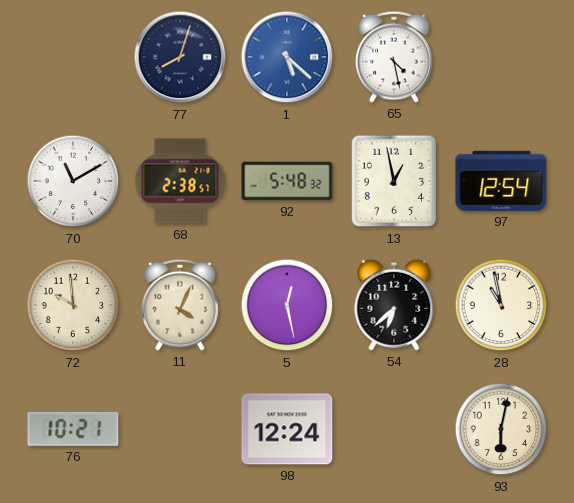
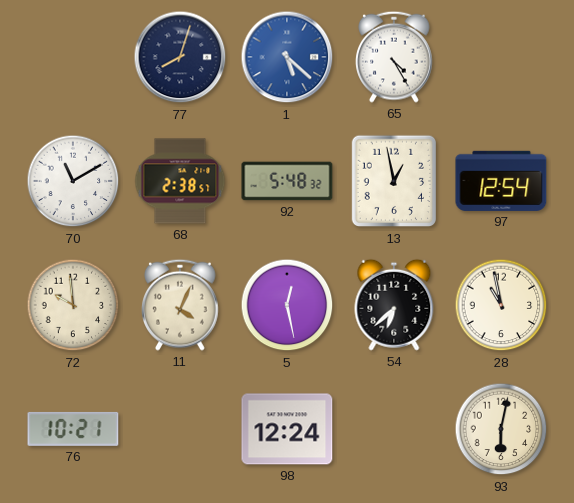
65: 4:28 -> 4:25 (395, 57)
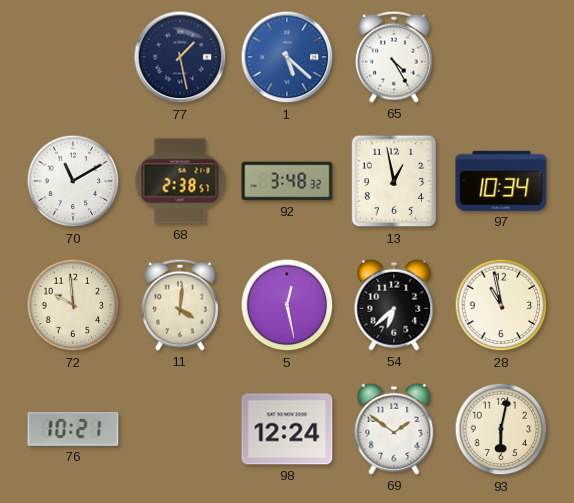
77: 8:03 -> 1:28 (180, 57)
92: 5:48 -> 3:48 (287, 181)
97: 12:54 -> 10:34 (501, 181)
11: 4:04 -> 4:01 (181, 305)
69: none -> 1:51 (394, 429)
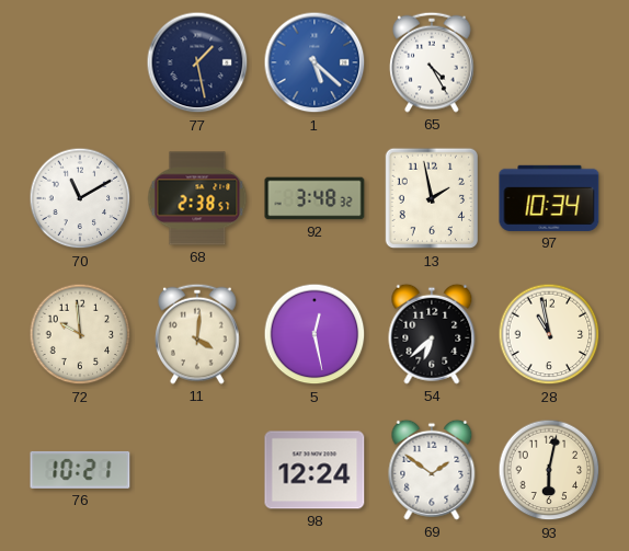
13: 12:58 -> 1:58 (431, 198)
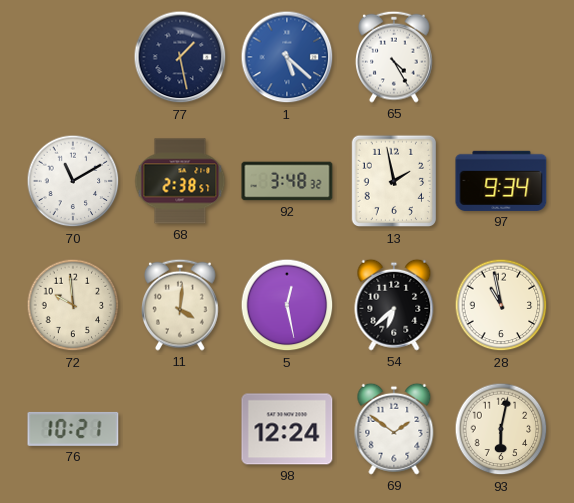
97: 10:34 -> 9:34 (501, 181)
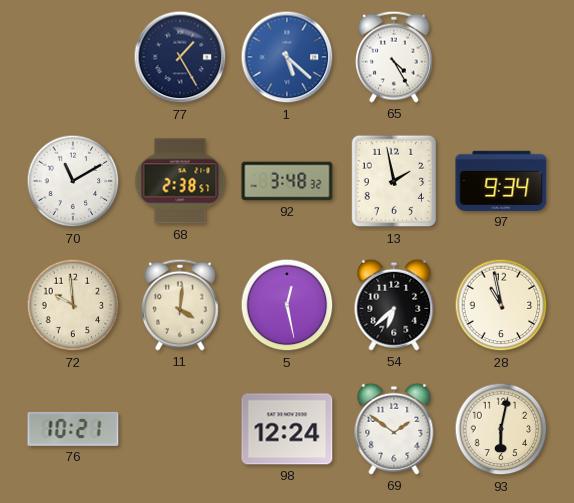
77: 1:28 -> 1:25 (180, 57)
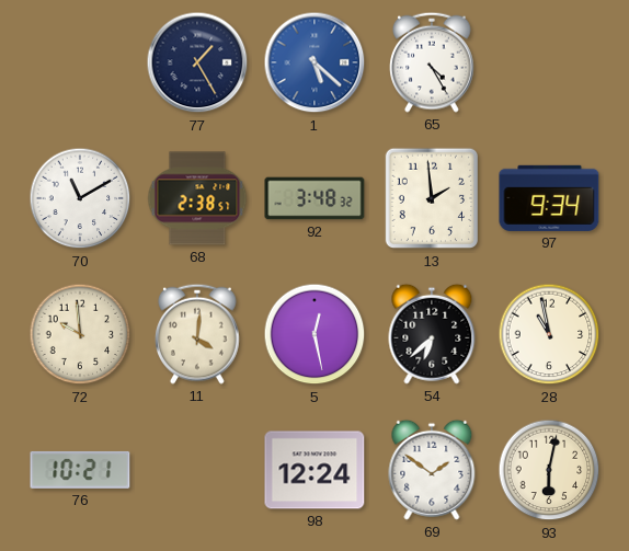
13: 1:58 -> 1:59 (431, 198)
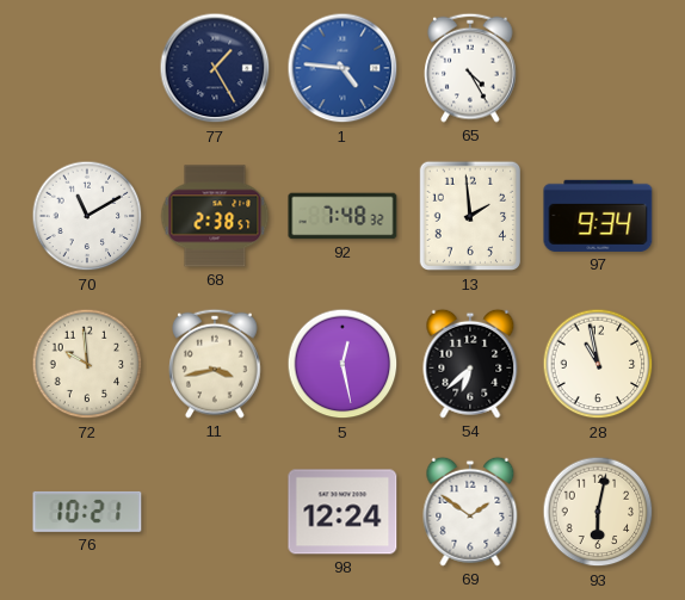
1: 5:22 -> 4:46 (342, 68)
92: 3:48 -> 7:48 (342, 216)
11: 4:01 -> 3:43 (216, 364)
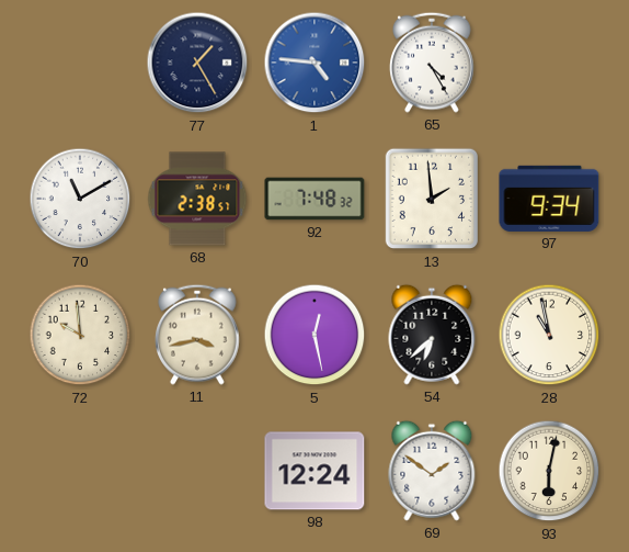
76: 10:21 -> none (87, 512)
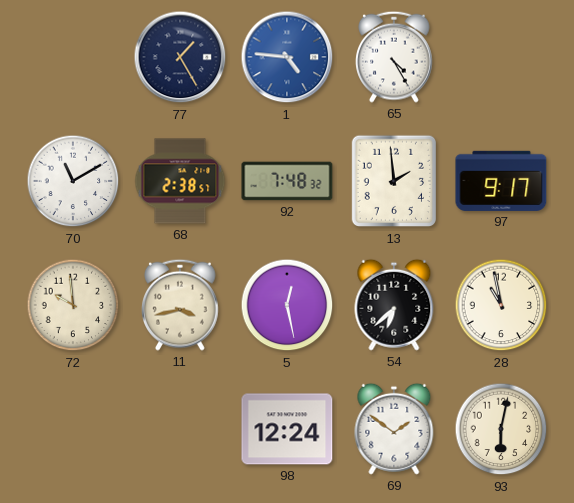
97: 9:34 -> 9:17 (501, 181)
